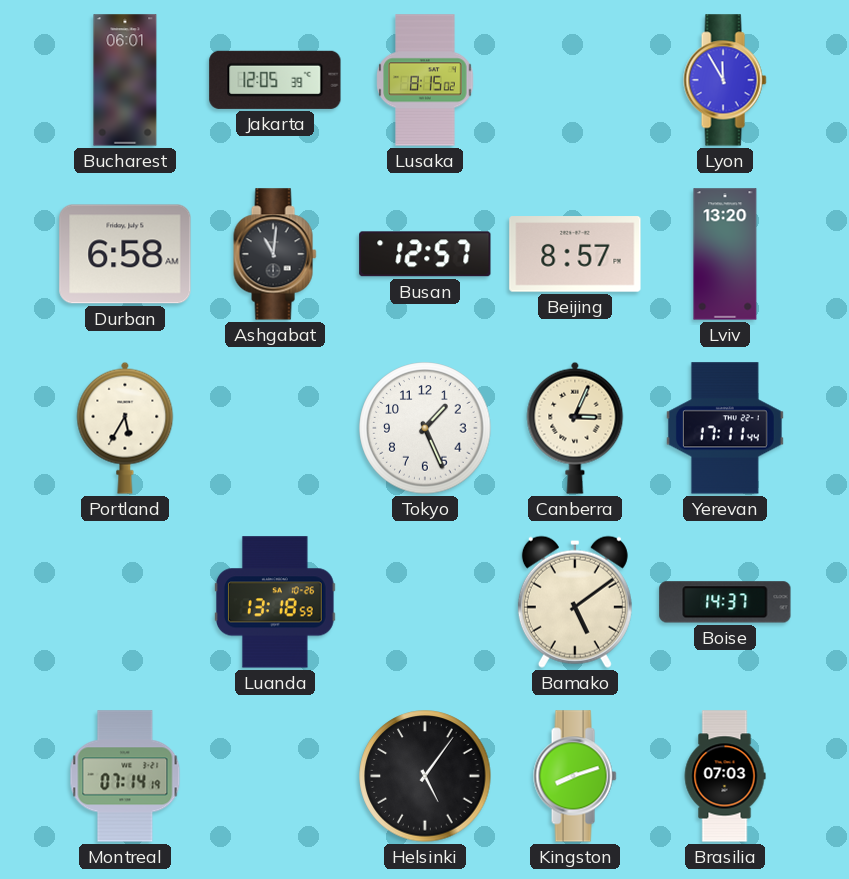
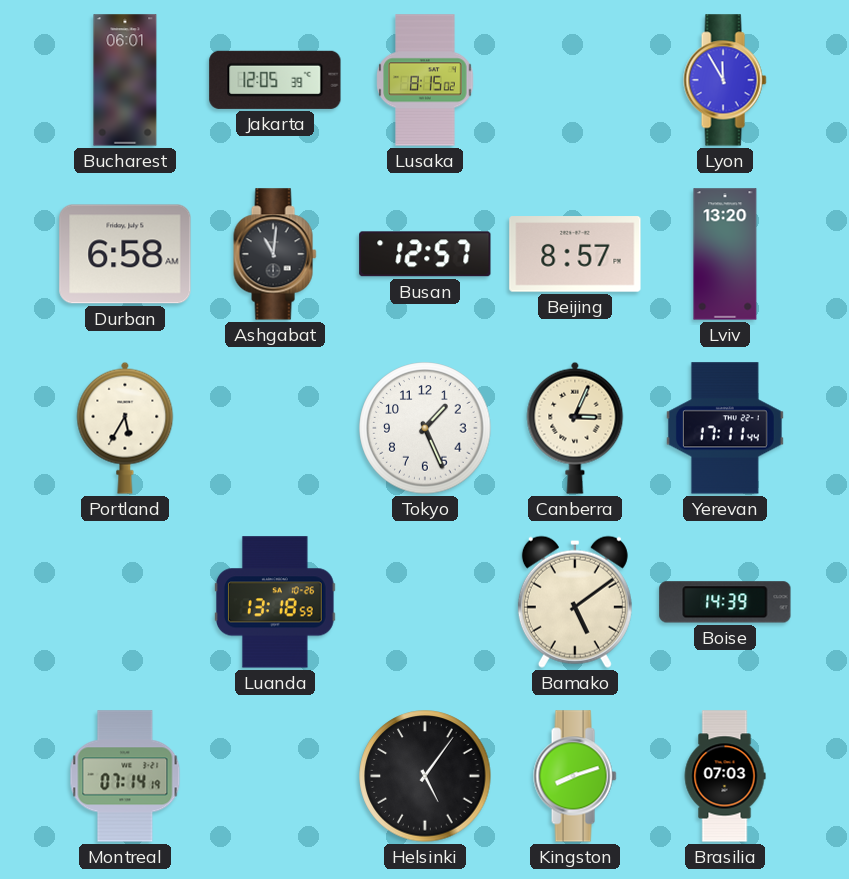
Boise: 14:37 -> 14:39 (725, 602)
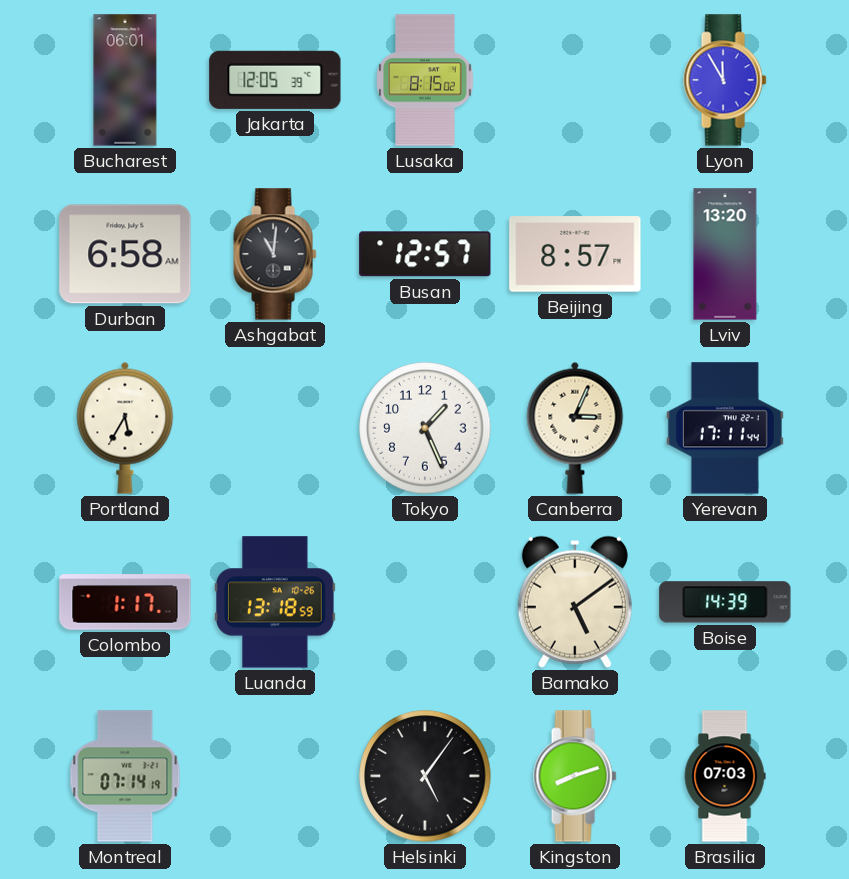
Colombo: none -> 1:17 (125, 602)
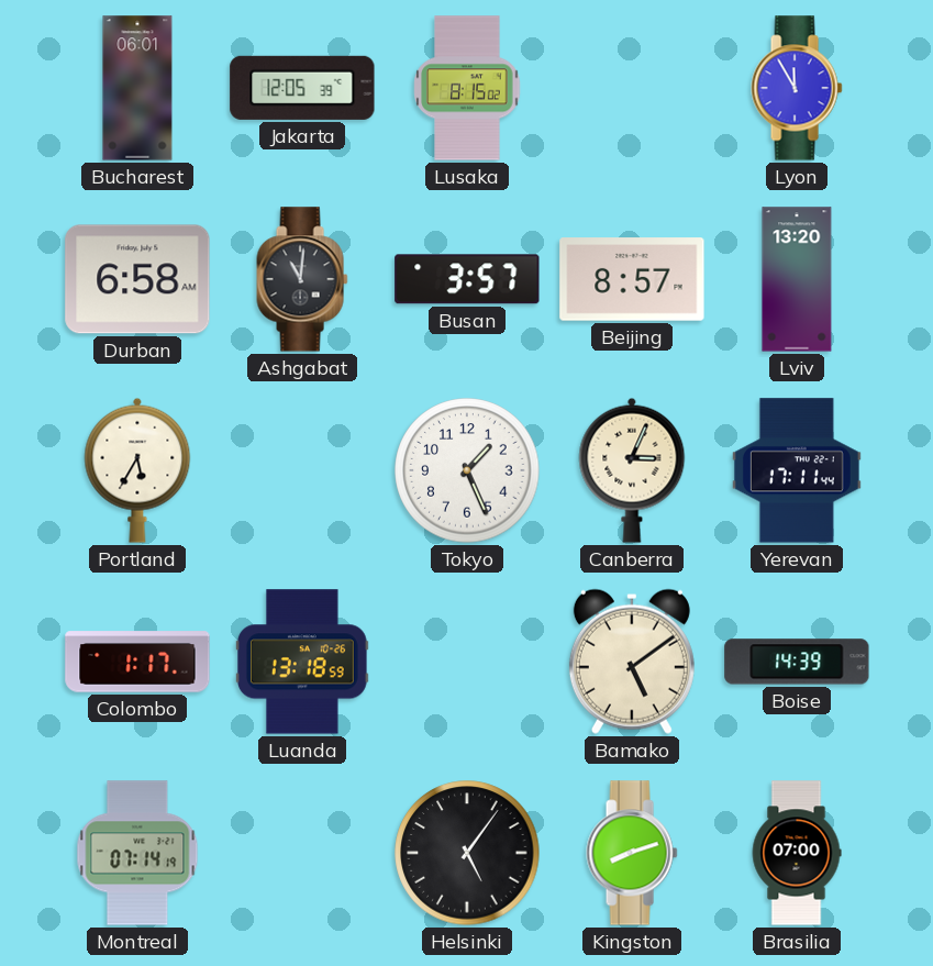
Busan: 12:57 -> 3:57 (467, 279)
Brasilia: 07:03 -> 07:00 (797, 853)
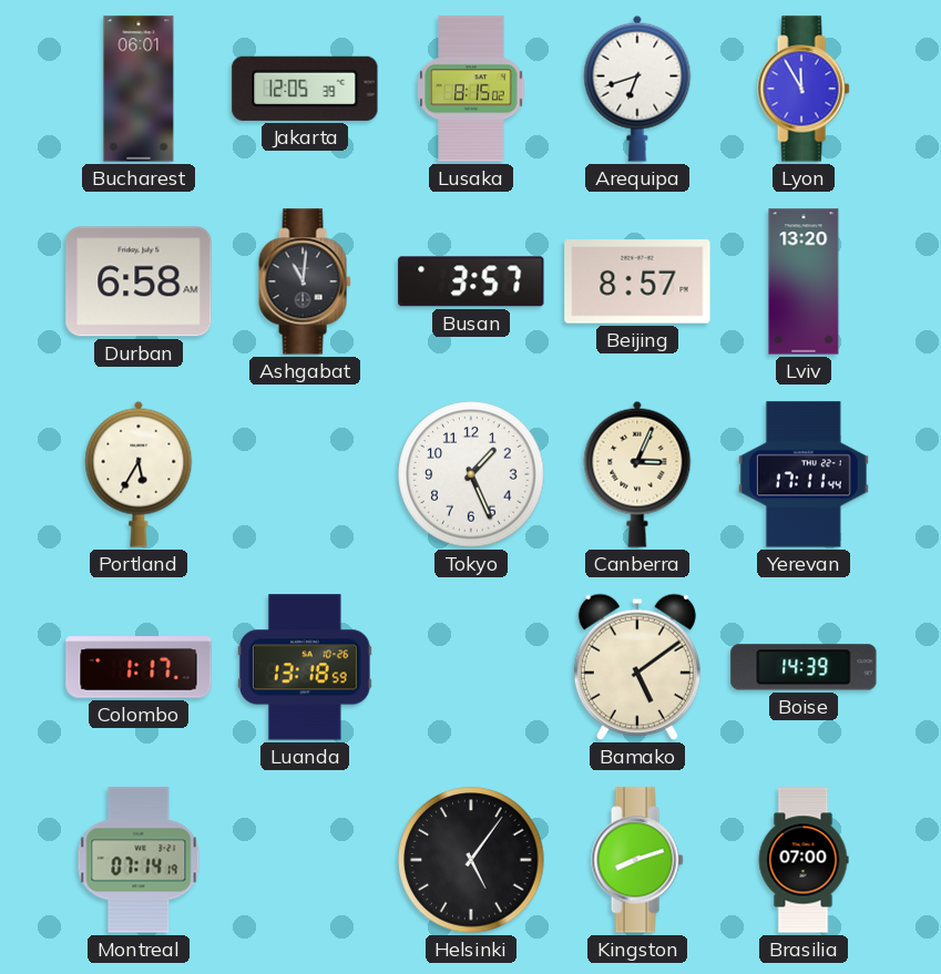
Arequipa: none -> 6:42 (637, 89)
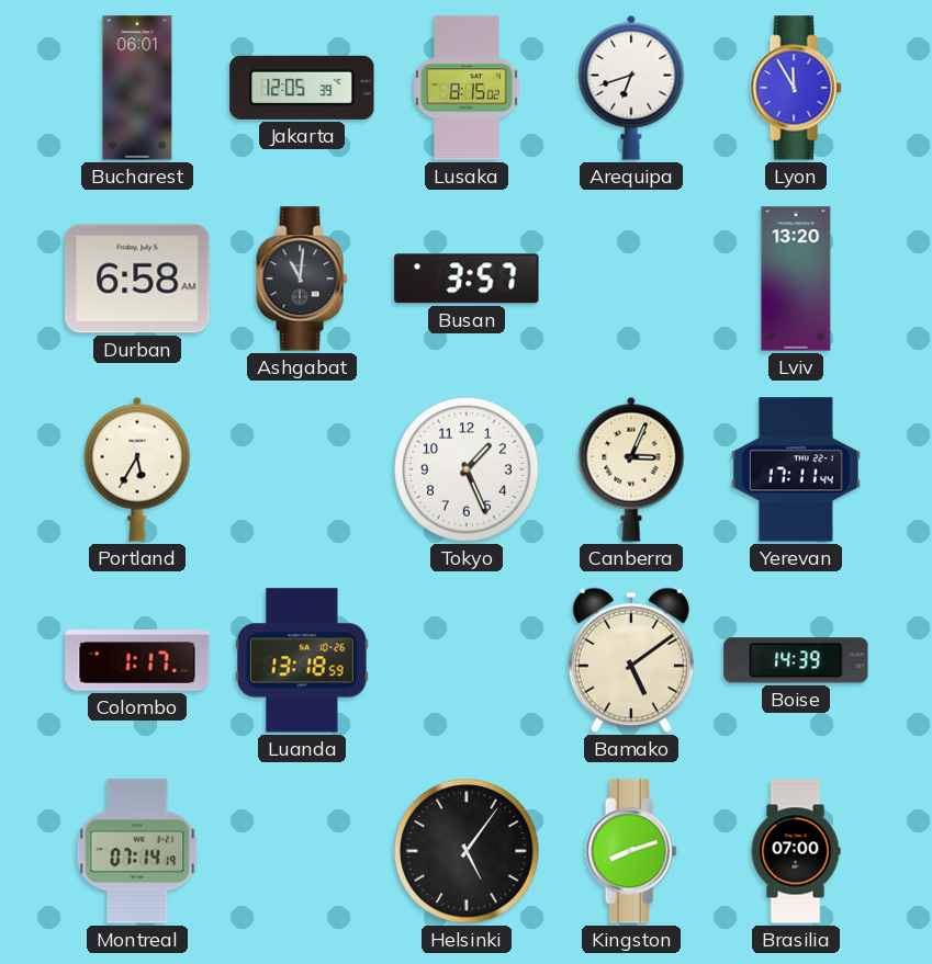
Beijing: 8:57 -> none (637, 281)
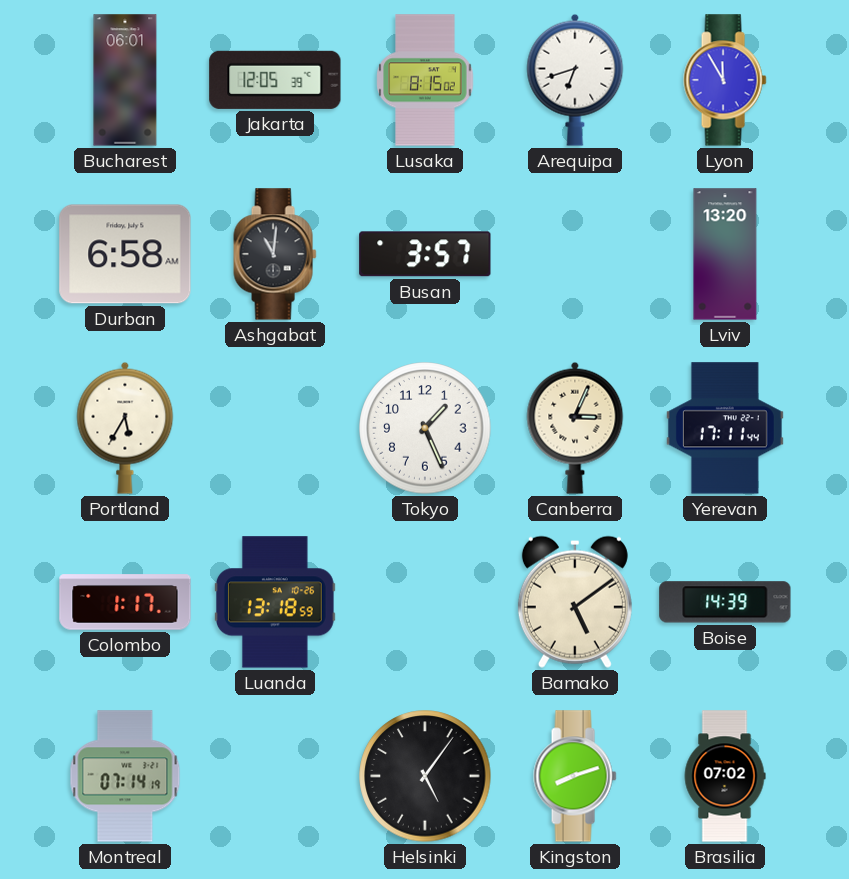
Brasilia: 07:00 -> 07:02 (725, 776)
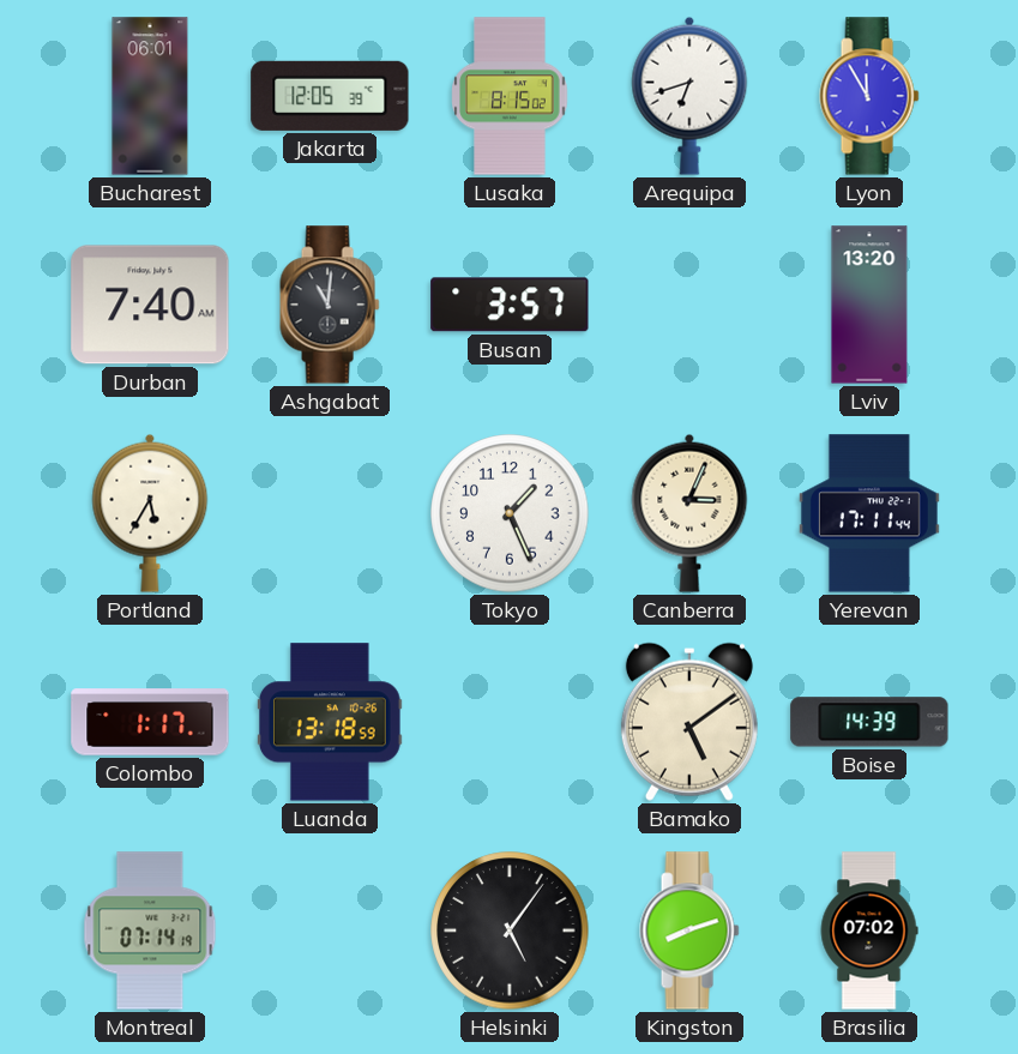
Durban: 6:58 -> 7:40 (150, 305)
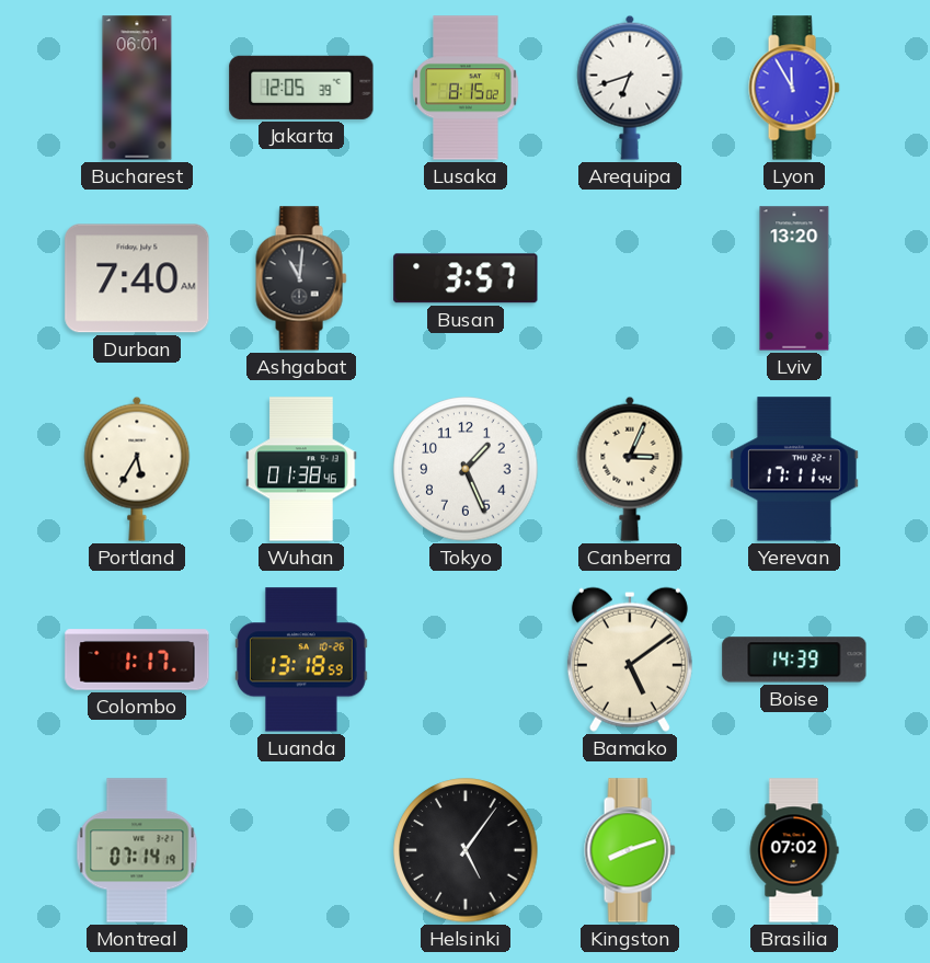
Wuhan: none -> 01:38 (301, 469)
